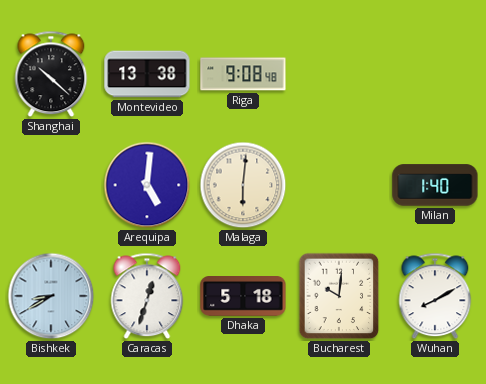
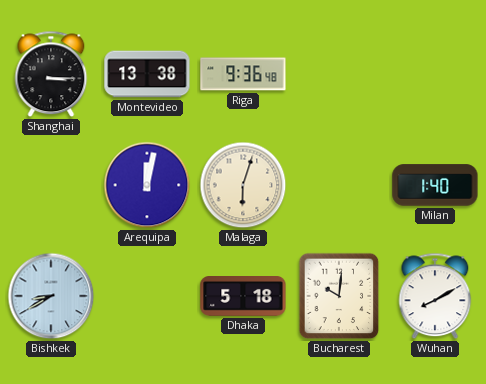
Shanghai: 10:22 -> 3:15 (51, 74)
Riga: 9:08 -> 9:36 (243, 74)
Arequipa: 5:01 -> 12:02 (147, 185)
Malaga: 6:01 -> 6:03 (243, 185)
Caracas: 12:33 -> none (147, 296)
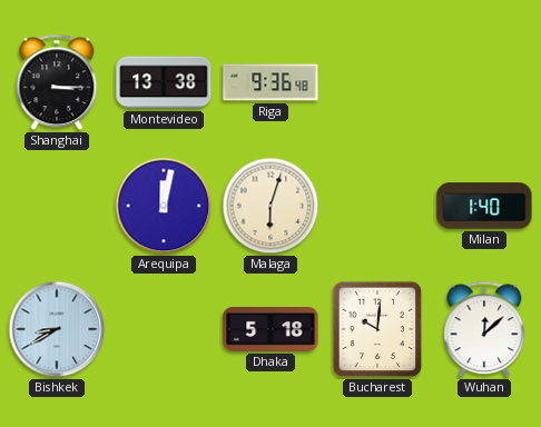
Wuhan: 8:10 -> 12:08 (484, 329)
